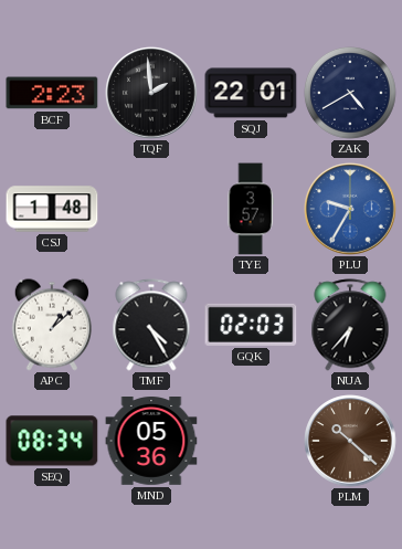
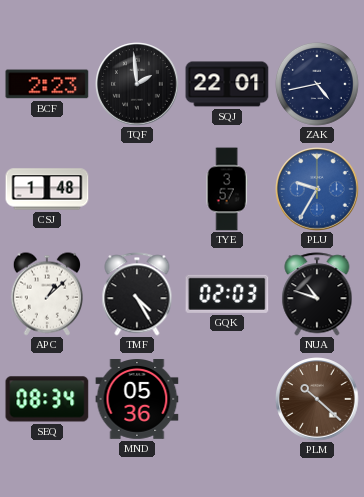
ZAK: 4:40 -> 4:43 (317, 84)
NUA: 6:37 -> 10:48 (317, 294)
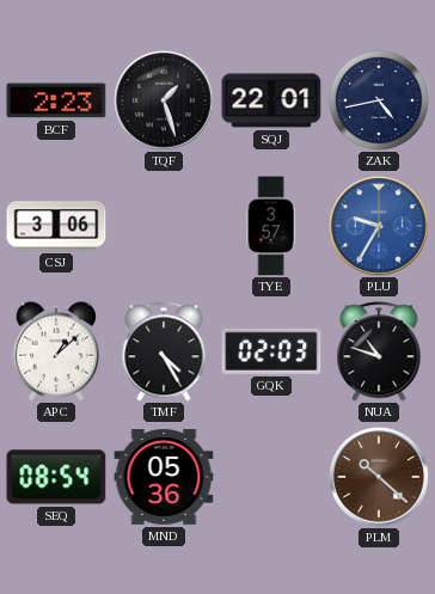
TQF: 1:59 -> 1:27 (164, 100)
CSJ: 1:48 -> 3:06 (56, 226)
SEQ: 08:34 -> 08:54 (56, 477)
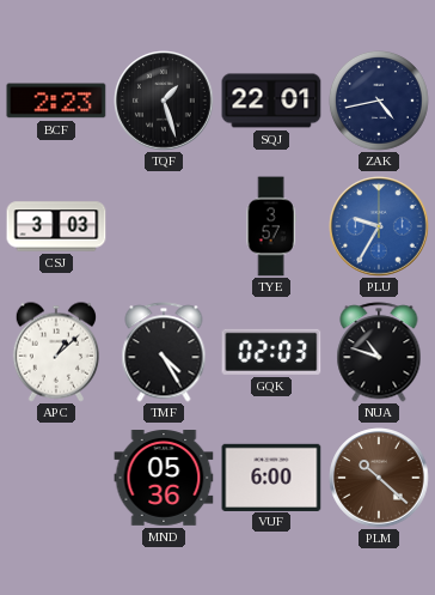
CSJ: 3:06 -> 3:03 (56, 226)
SEQ: 08:54 -> none (56, 477)
VUF: none -> 6:00 (271, 476)
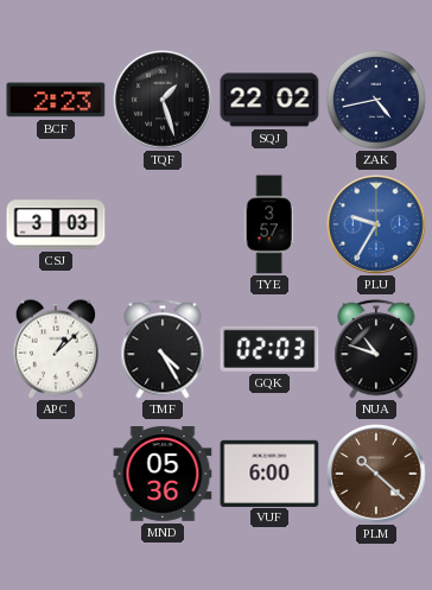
SQJ: 22:01 -> 22:02 (269, 100)
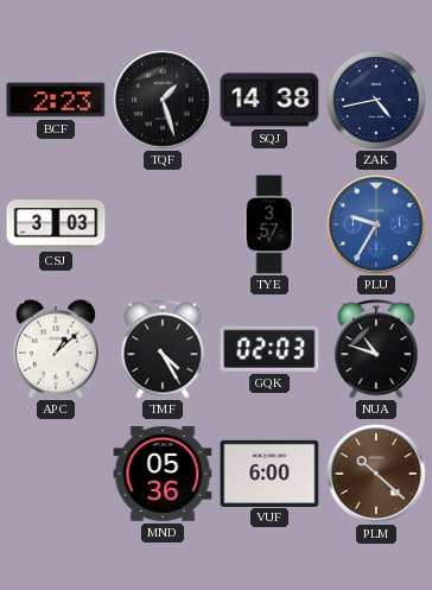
SQJ: 22:02 -> 14:38 (269, 100)
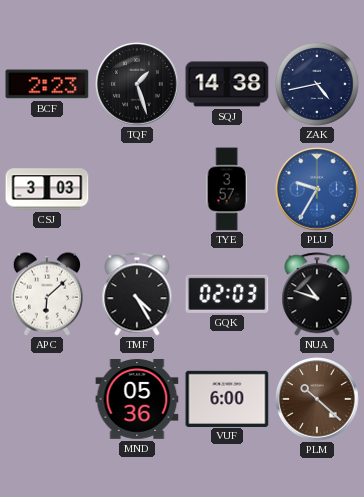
APC: 1:08 -> 6:08 (46, 294)
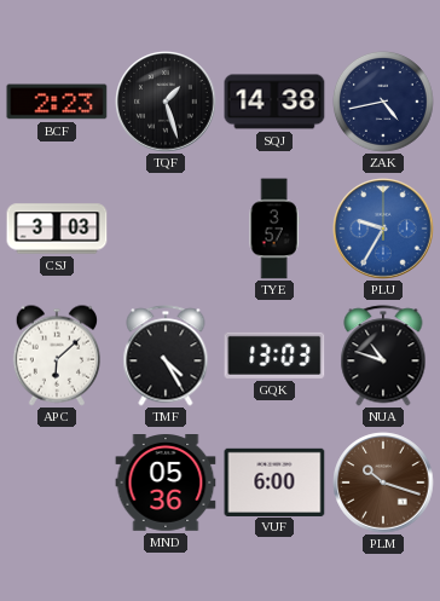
GQK: 02:03 -> 13:03 (274, 356)
PLM: 10:22 -> 10:18 (383, 482)
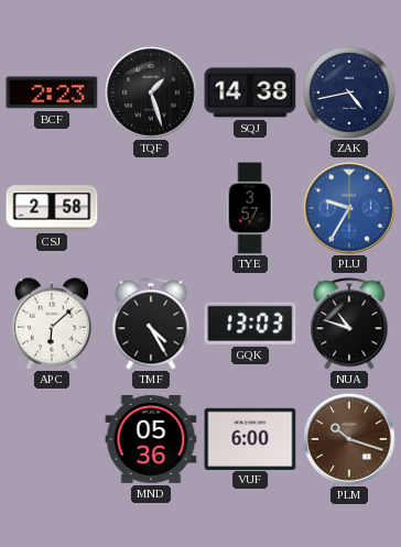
CSJ: 3:03 -> 2:58 (52, 208)
